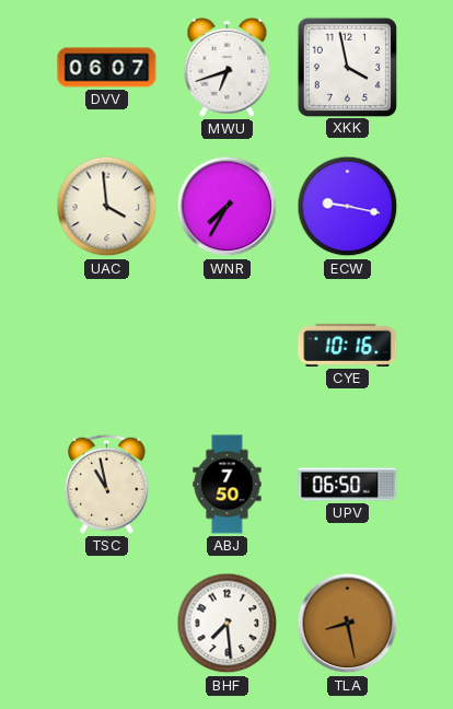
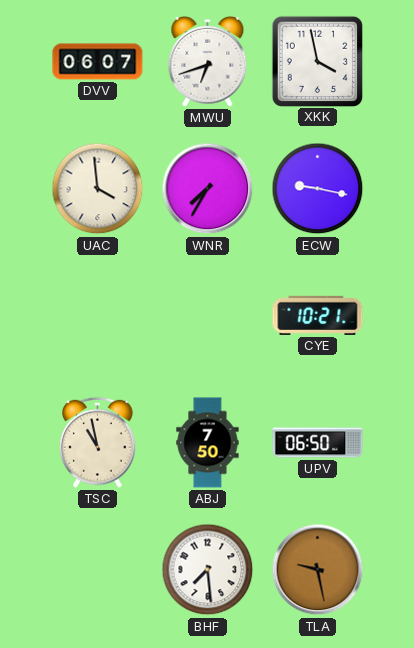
CYE: 10:16 -> 10:21 (318, 315)
TLA: 8:28 -> 9:28 (318, 570)
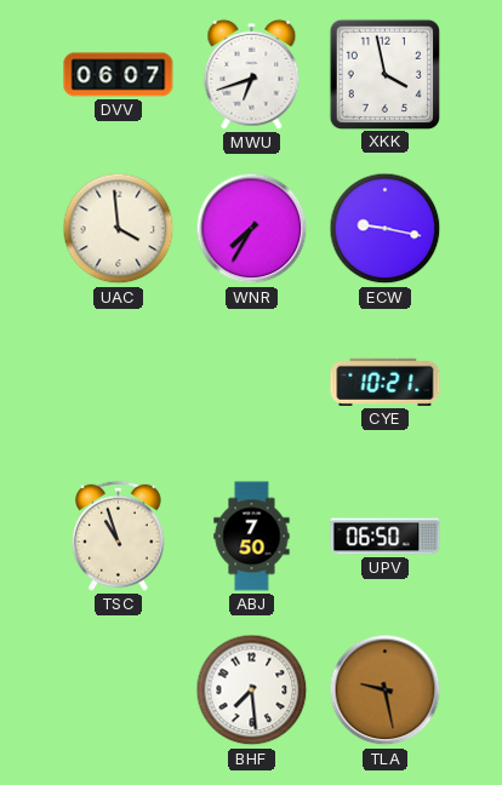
TSC: 10:58 -> 10:57 (119, 535)
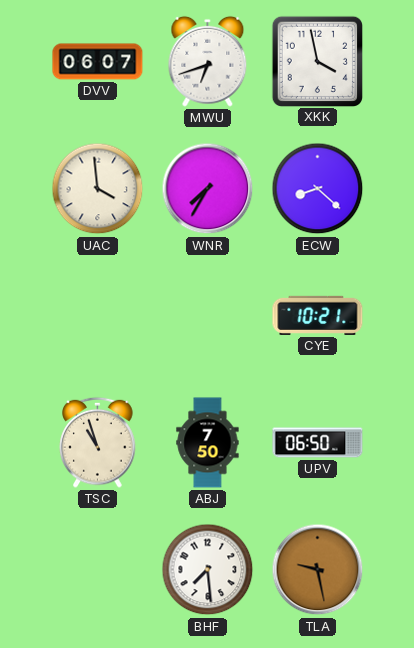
ECW: 9:17 -> 8:22 (318, 189)
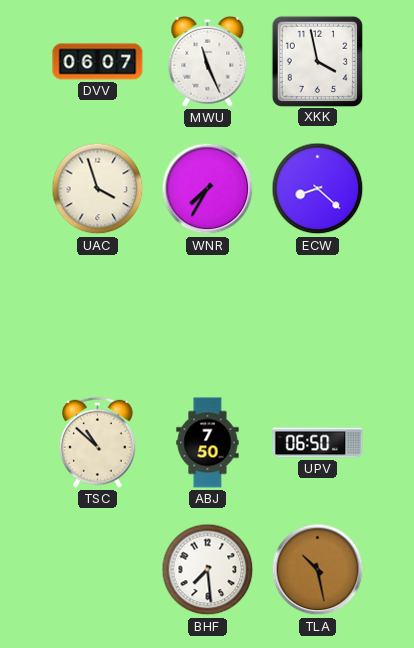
MWU: 6:42 -> 11:26 (208, 61)
UAC: 3:59 -> 3:57 (98, 189)
CYE: 10:21 -> none (318, 315)
TSC: 10:57 -> 10:52 (98, 442)
TLA: 9:28 -> 10:28 (318, 570)
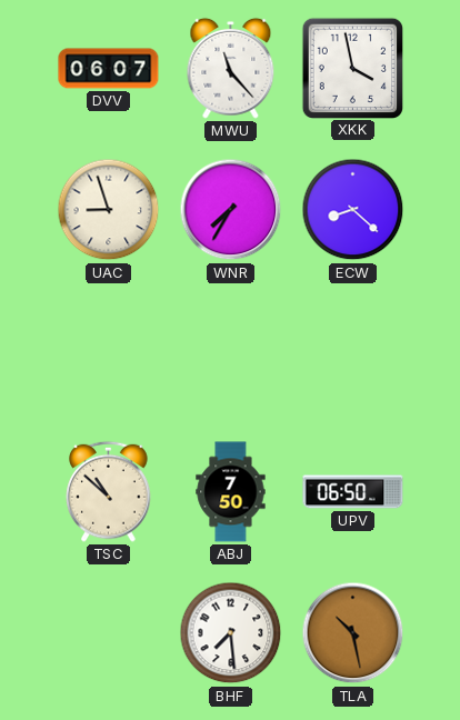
MWU: 11:26 -> 11:23 (231, 68)
UAC: 3:57 -> 8:57 (109, 210)
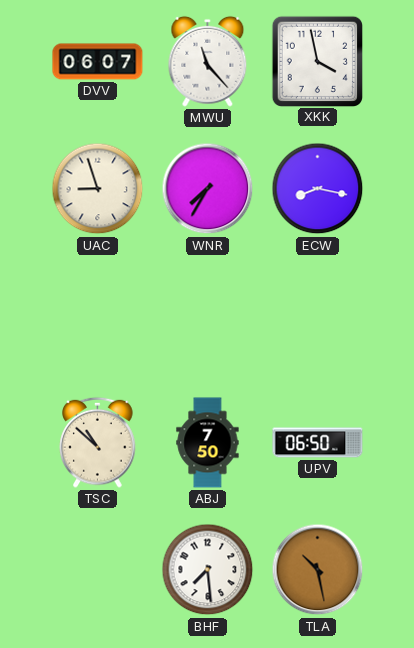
ECW: 8:22 -> 8:17 (318, 189)
